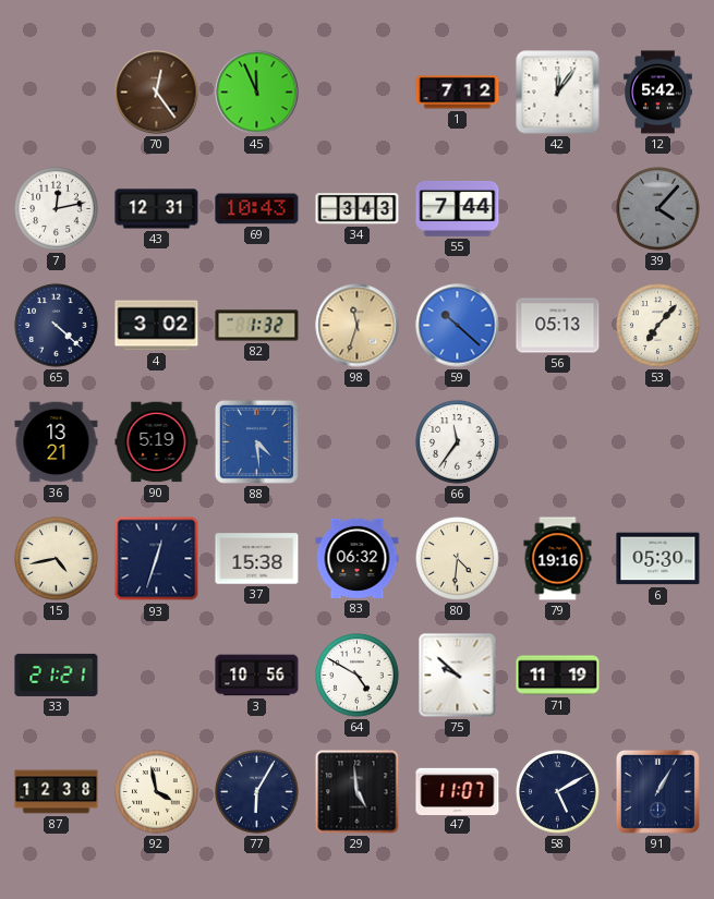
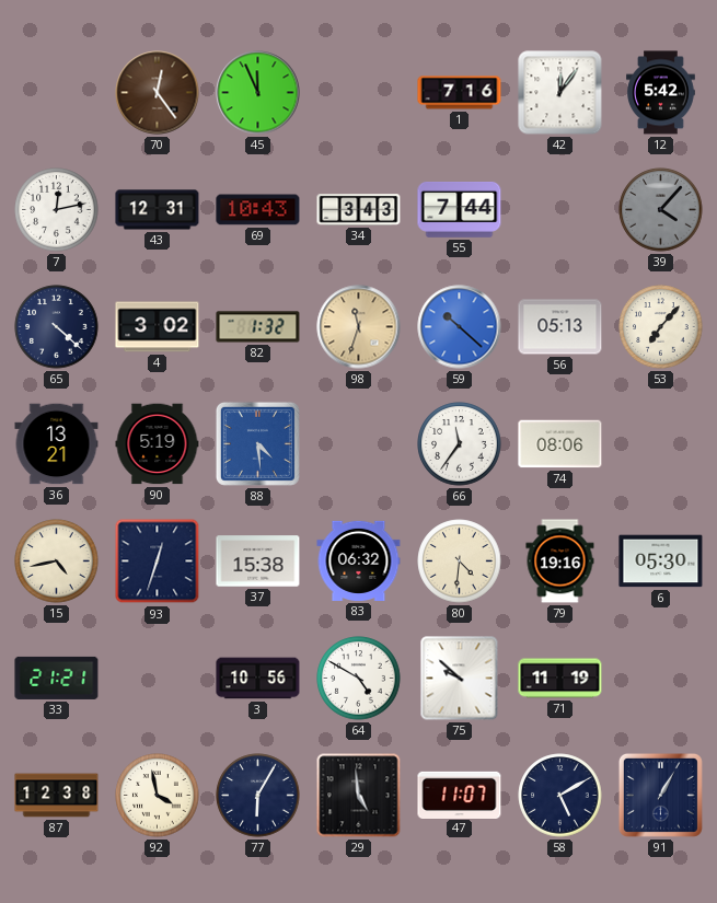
1: 7:12 -> 7:16 (460, 93)
74: none -> 08:06 (560, 444)
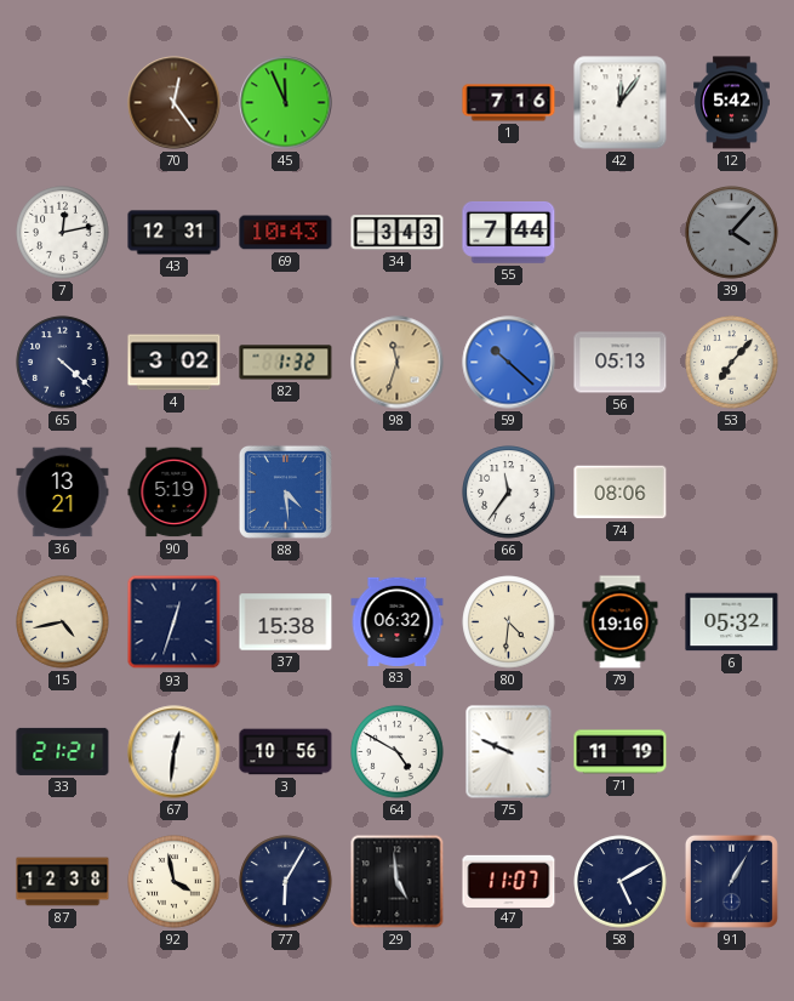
6: 05:30 -> 05:32 (732, 622)
67: none -> 12:31 (175, 752)
75: 9:52 -> 9:49 (509, 752)
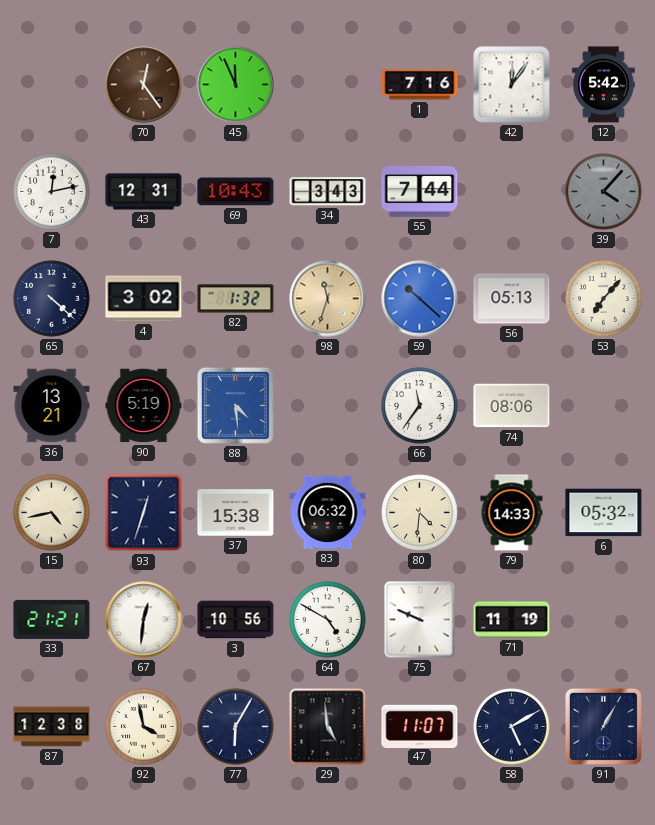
79: 19:16 -> 14:33 (512, 513)
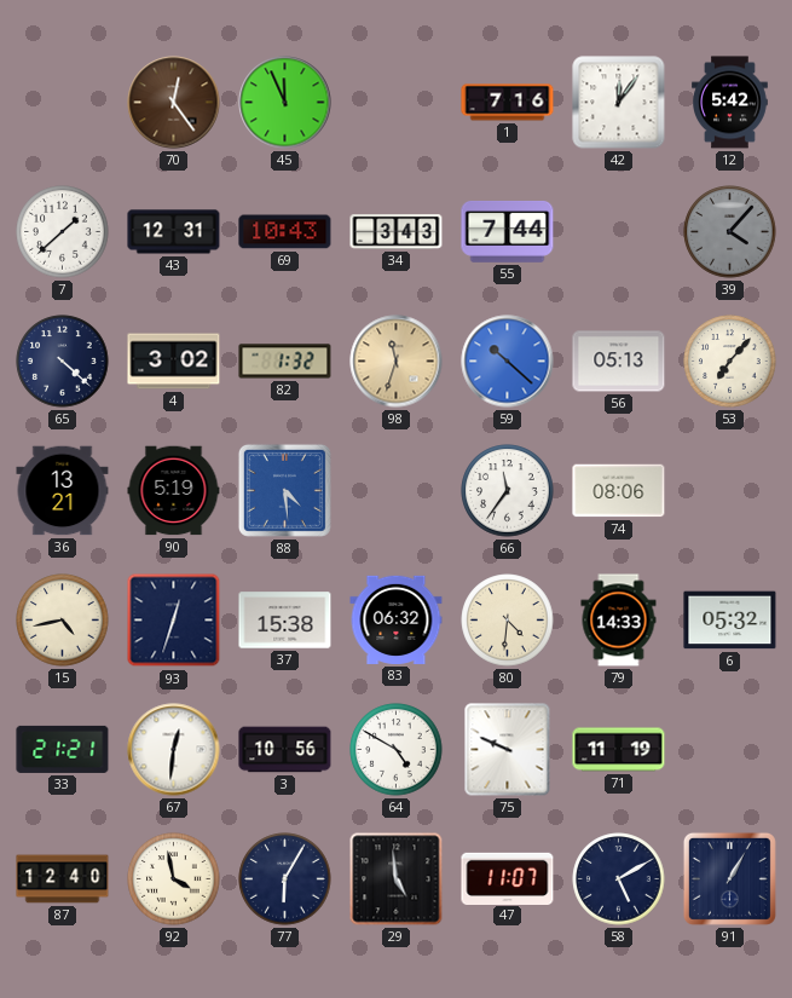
7: 12:13 -> 1:38 (63, 232)
87: 12:38 -> 12:40 (63, 879)
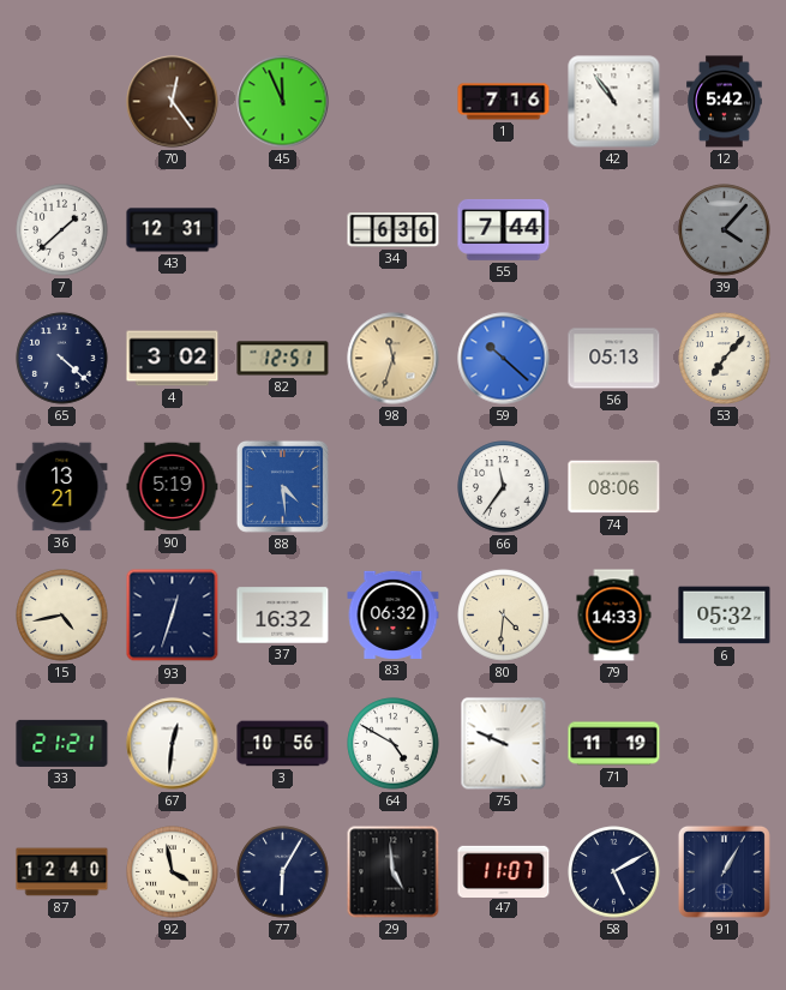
42: 12:06 -> 10:54 (614, 102)
69: 10:43 -> none (285, 232)
34: 3:43 -> 6:36 (394, 230)
82: 1:32 -> 12:51 (283, 359)
37: 15:38 -> 16:32 (283, 616)
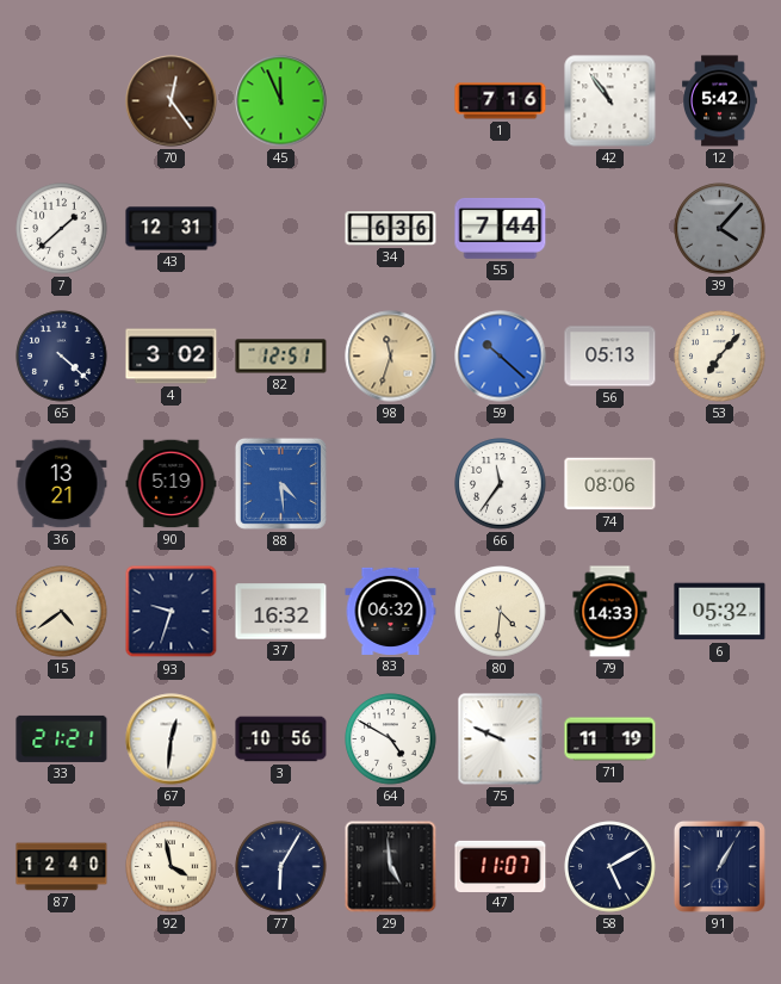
15: 4:43 -> 4:39 (62, 612)
93: 12:33 -> 9:33 (172, 612)
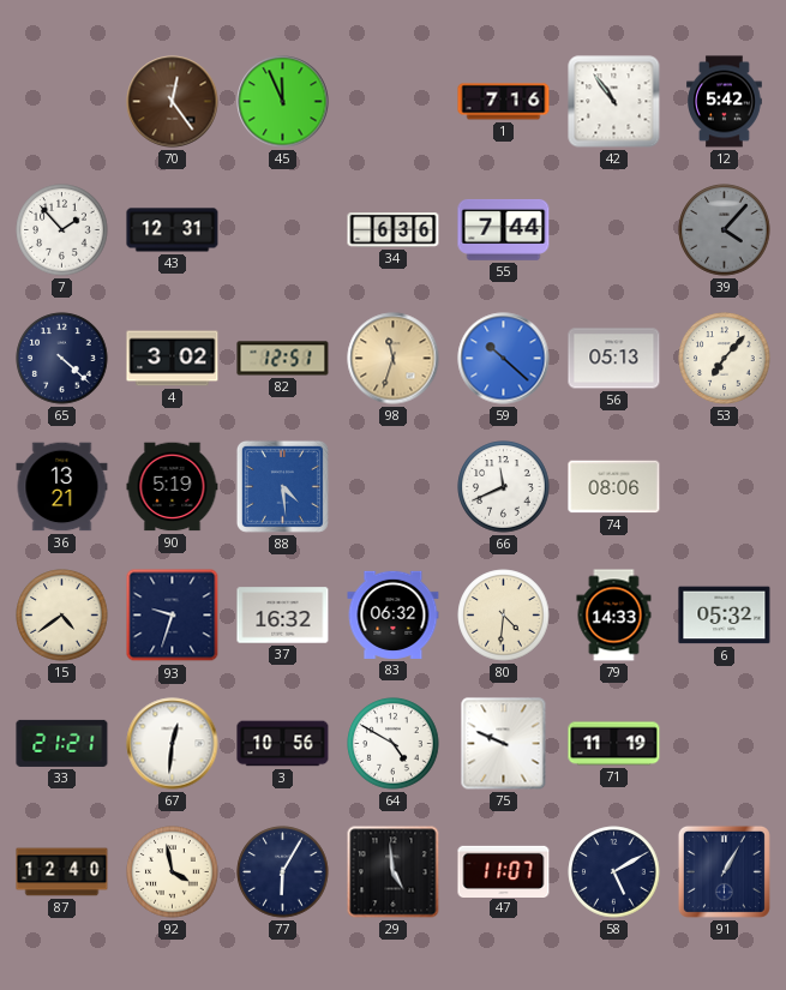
7: 1:38 -> 1:53 (62, 230)
66: 11:36 -> 11:41 (504, 487)
